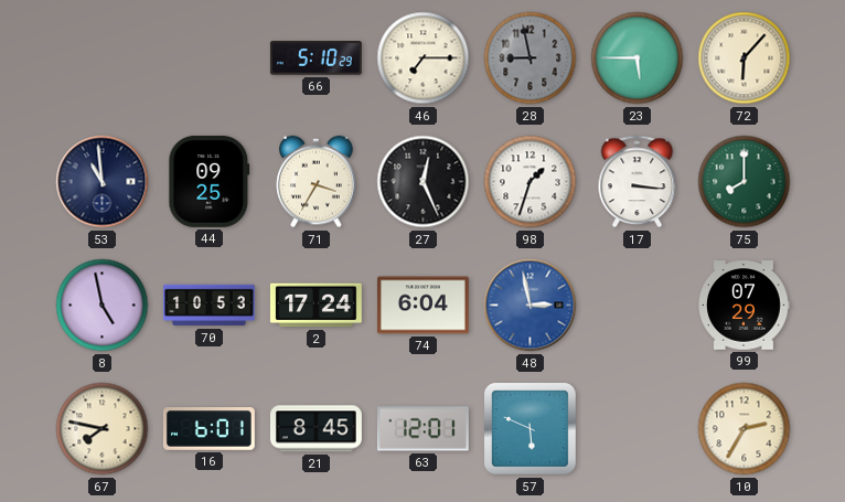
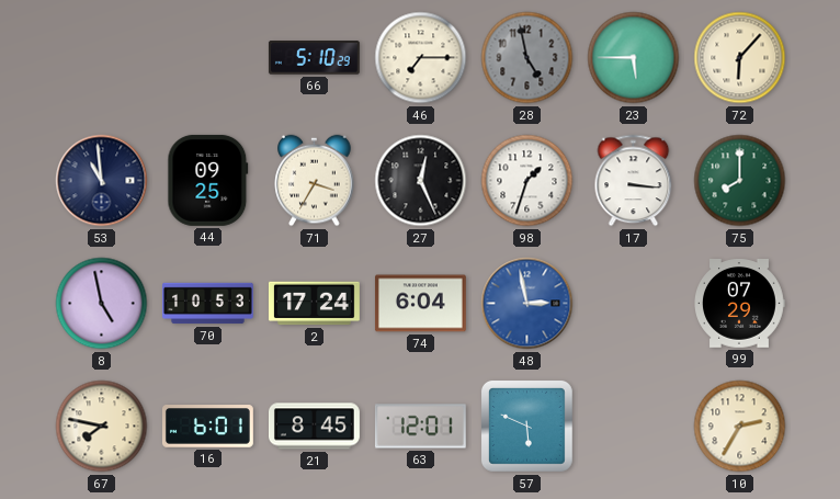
28: 8:58 -> 4:58 (527, 58)
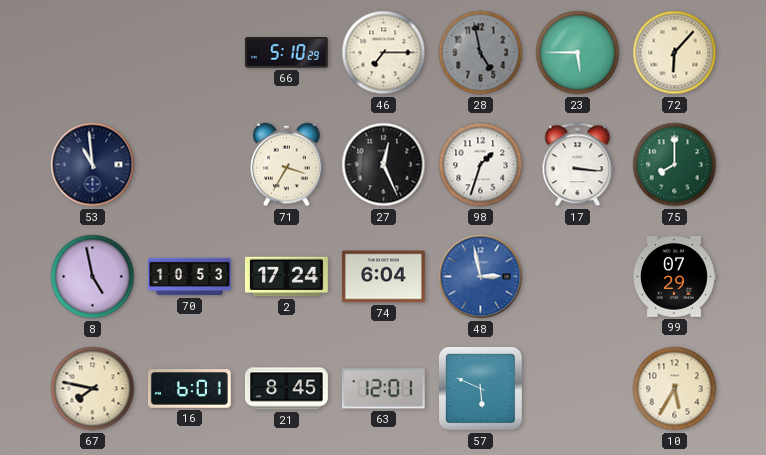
44: 09:25 -> none (208, 180)
10: 2:35 -> 5:35 (675, 389)
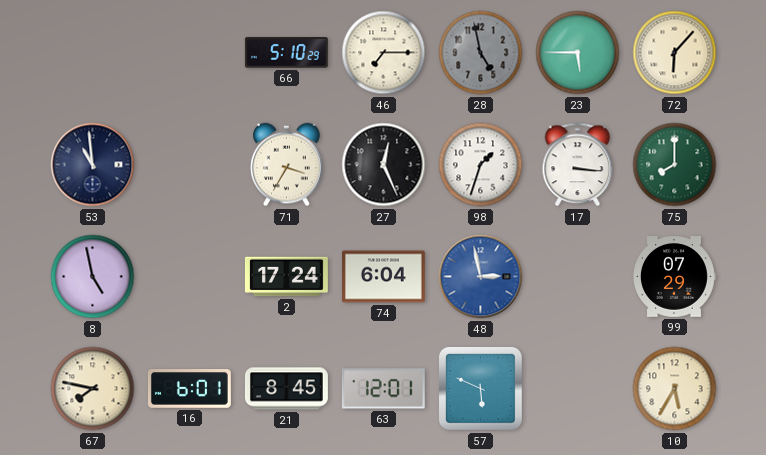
70: 10:53 -> none (189, 277)
